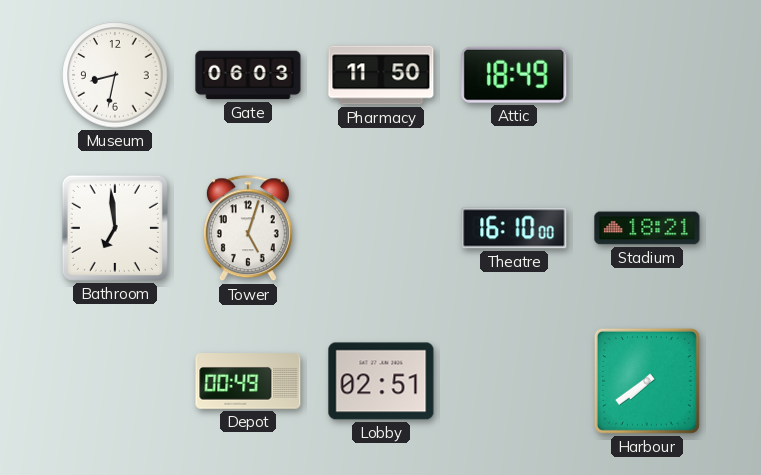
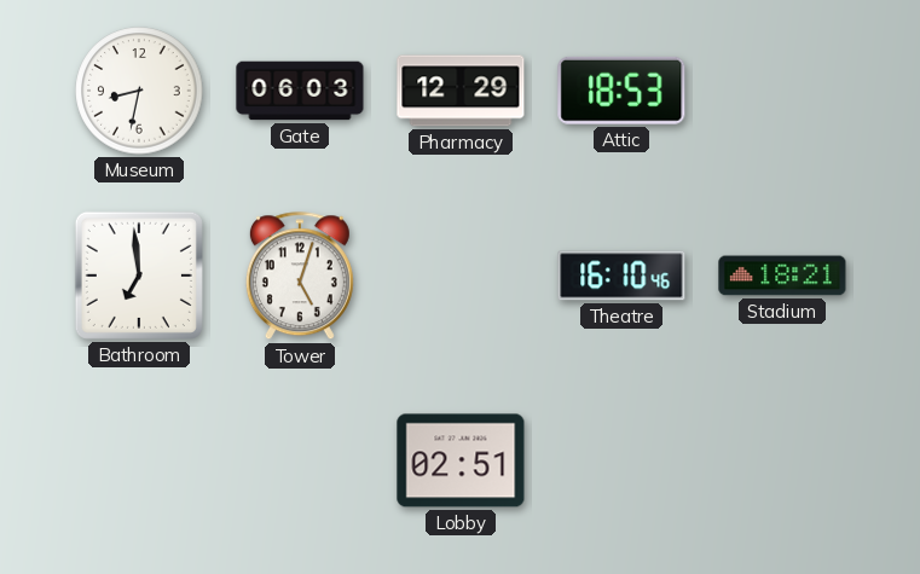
Pharmacy: 11:50 -> 12:29 (461, 91)
Attic: 18:49 -> 18:53 (621, 91)
Theatre: 16:10:00 -> 16:10:46 (621, 276)
Depot: 00:49 -> none (248, 382)
Harbour: 7:39 -> none (647, 381)
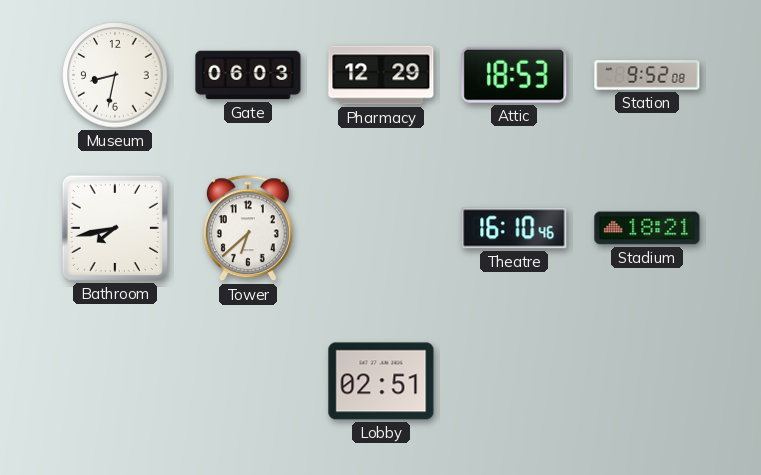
Station: none -> 9:52 (647, 75)
Bathroom: 6:59 -> 7:43 (115, 228)
Tower: 5:03 -> 6:38 (248, 229)
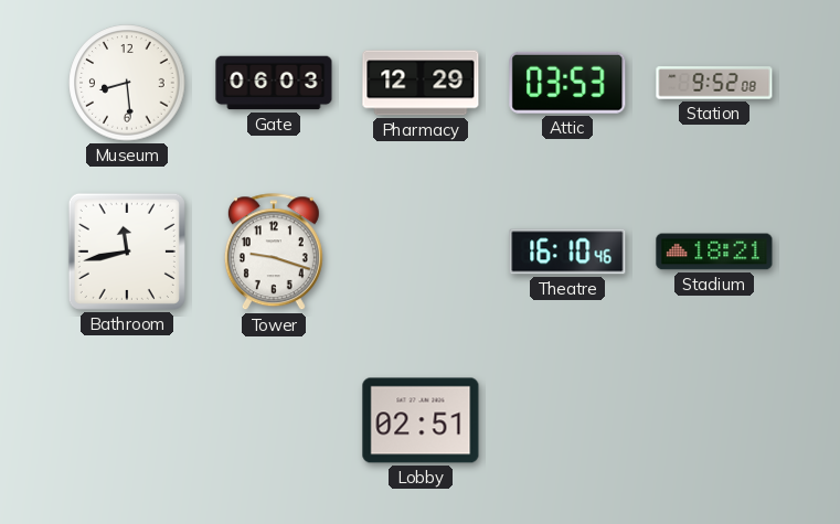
Museum: 8:32 -> 8:29 (127, 83)
Attic: 18:53 -> 03:53 (567, 83)
Bathroom: 7:43 -> 11:43 (127, 252)
Tower: 6:38 -> 9:18 (274, 253)
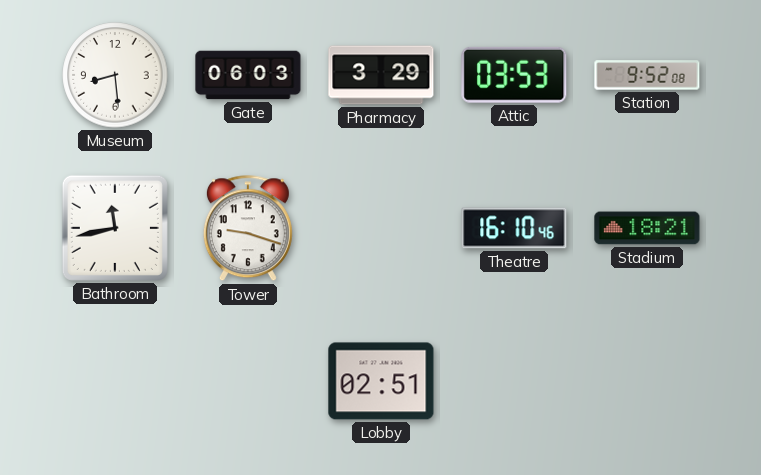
Pharmacy: 12:29 -> 3:29 (381, 75)
